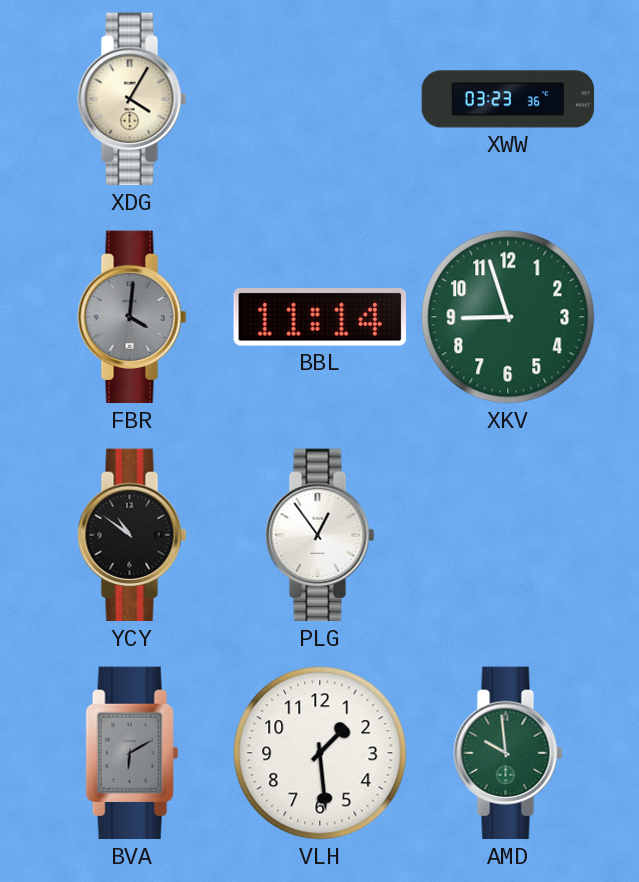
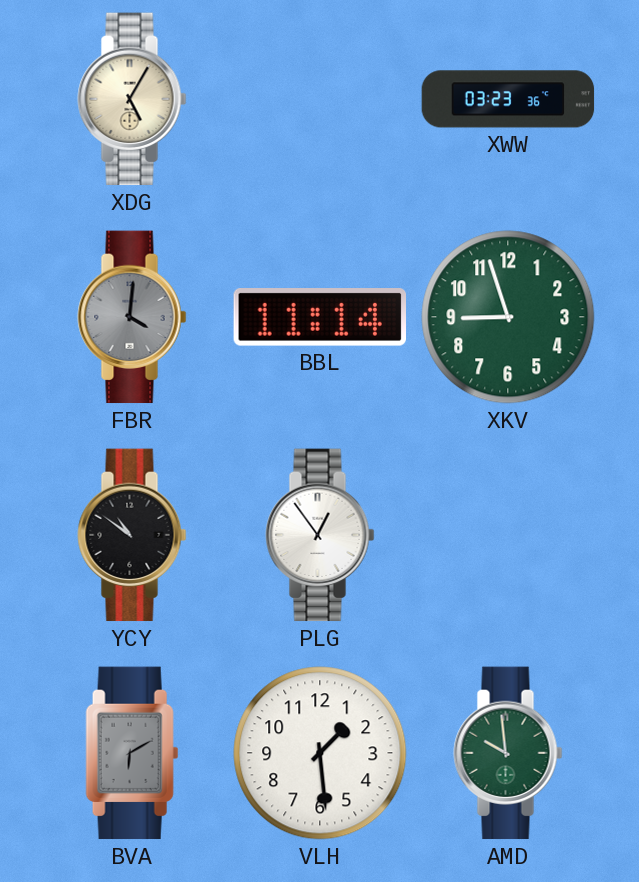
XDG: 4:05 -> 5:05 (132, 99)
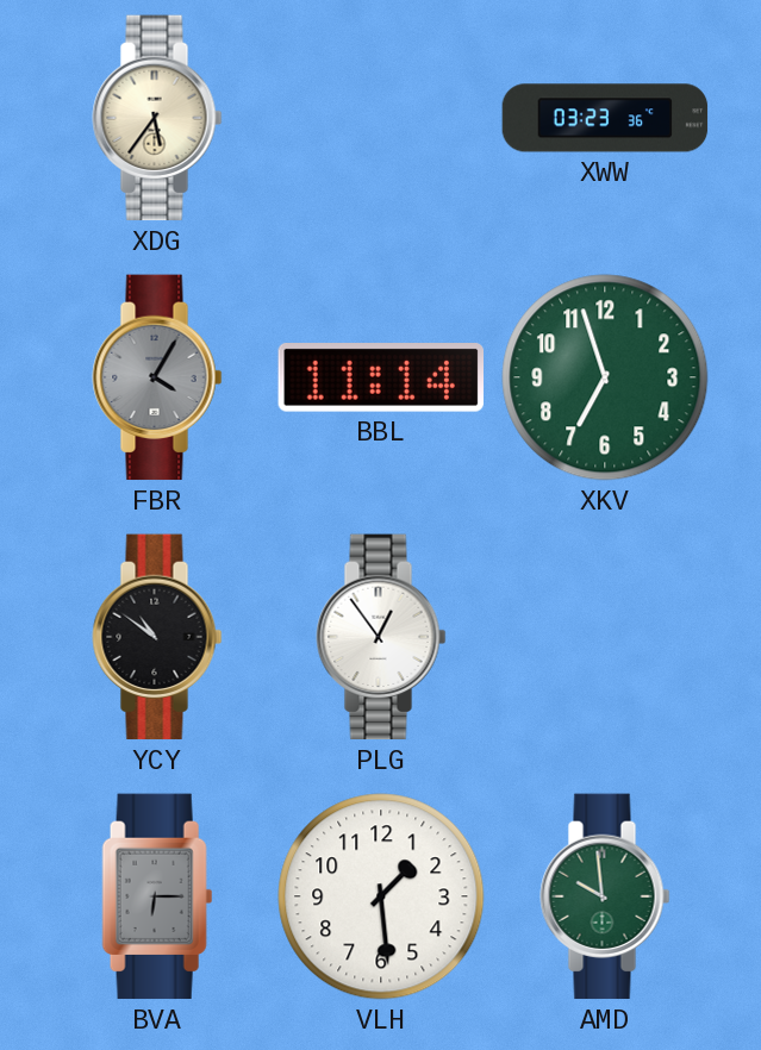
XDG: 5:05 -> 5:36 (157, 118)
FBR: 4:01 -> 4:05 (157, 377)
XKV: 8:57 -> 6:57 (605, 377)
BVA: 6:10 -> 6:15 (157, 896)
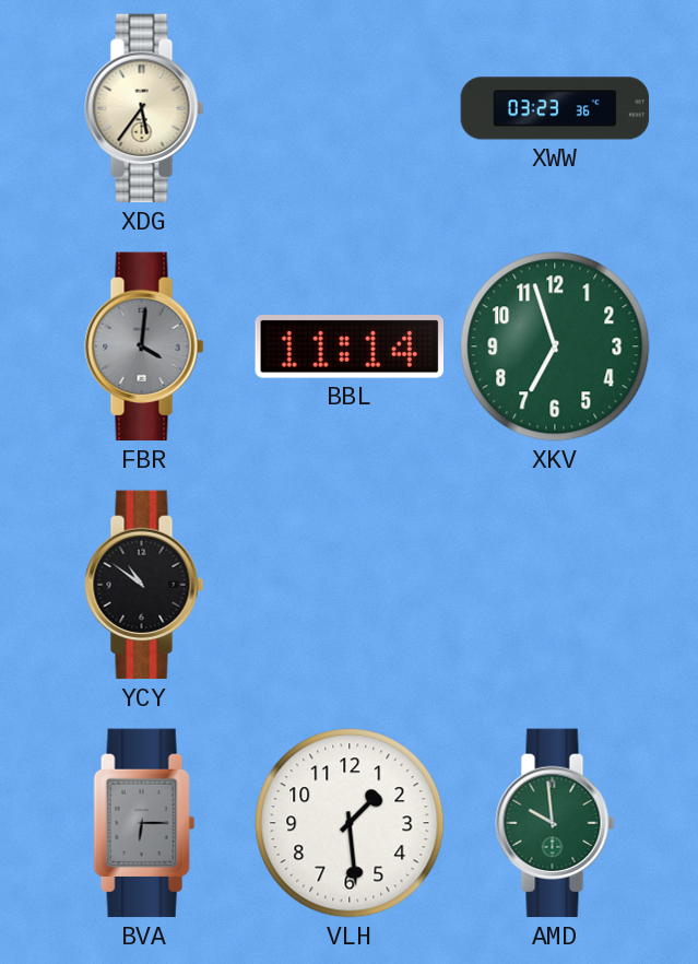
FBR: 4:05 -> 4:01 (144, 346)
PLG: 12:54 -> none (381, 637)
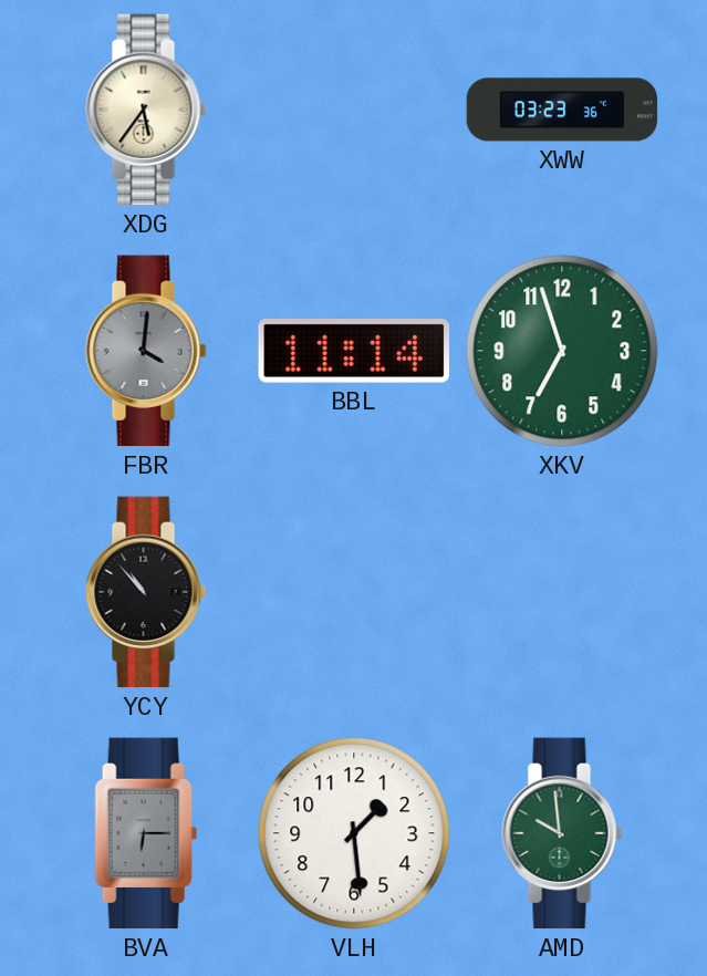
YCY: 10:51 -> 10:53 (146, 592)
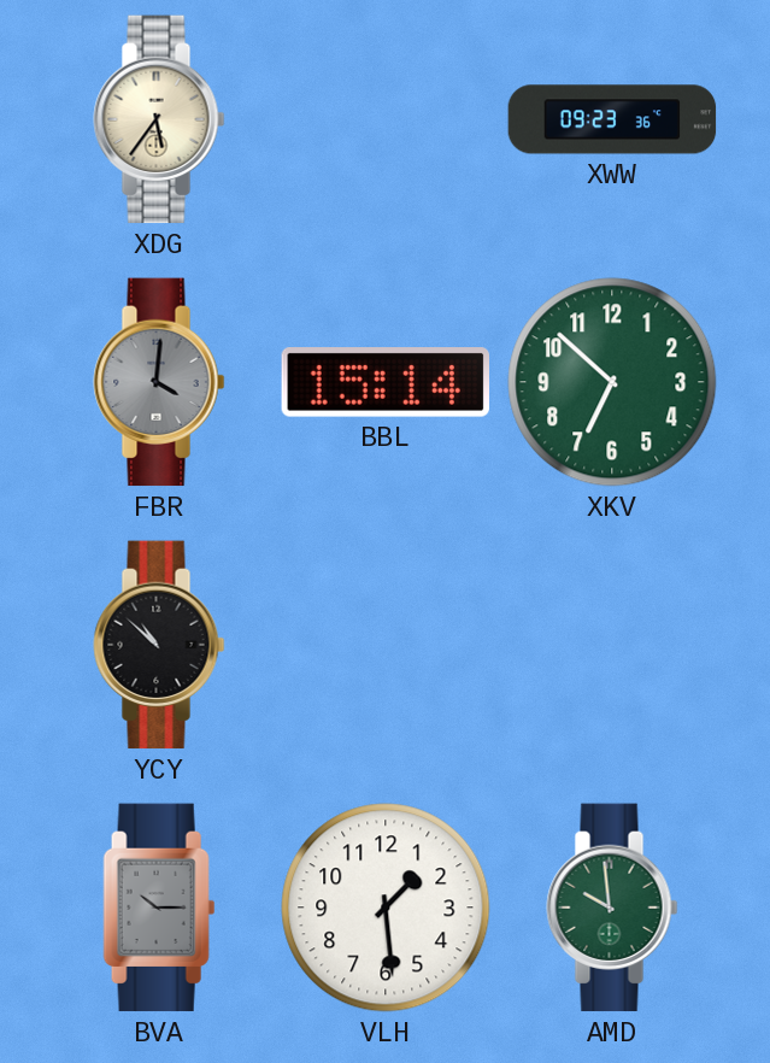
XWW: 03:23 -> 09:23 (612, 119)
BBL: 11:14 -> 15:14 (384, 383)
XKV: 6:57 -> 6:52 (612, 382)
YCY: 10:53 -> 10:52 (159, 645)
BVA: 6:15 -> 10:15 (159, 908)
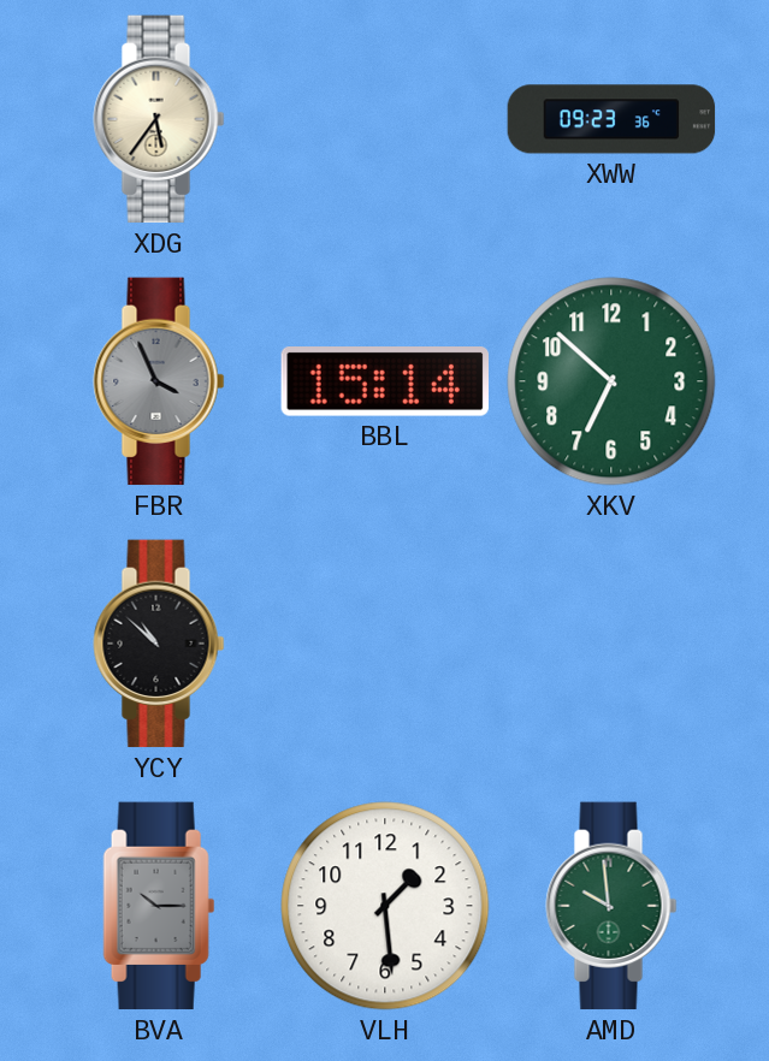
FBR: 4:01 -> 3:56 (159, 381)
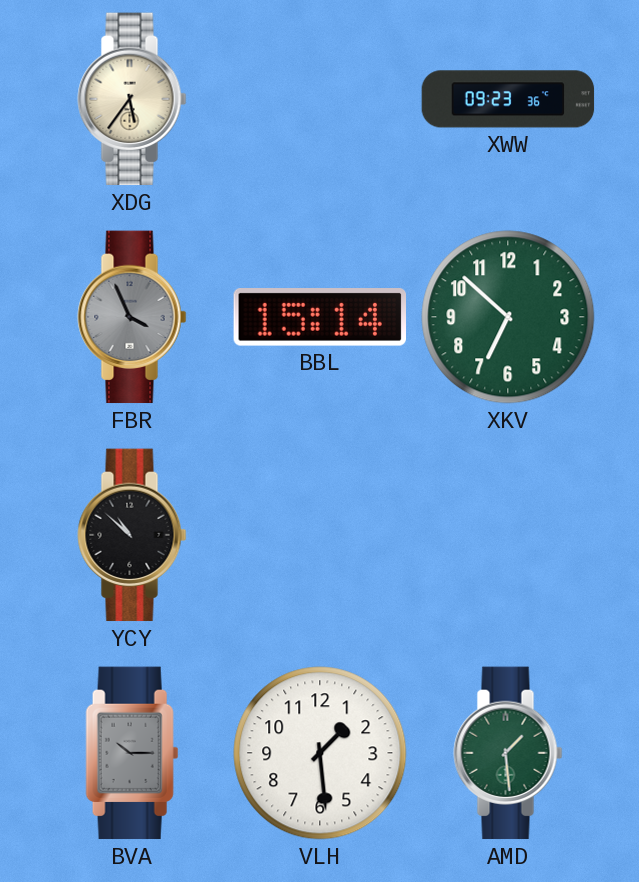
AMD: 9:59 -> 1:29 (508, 753)
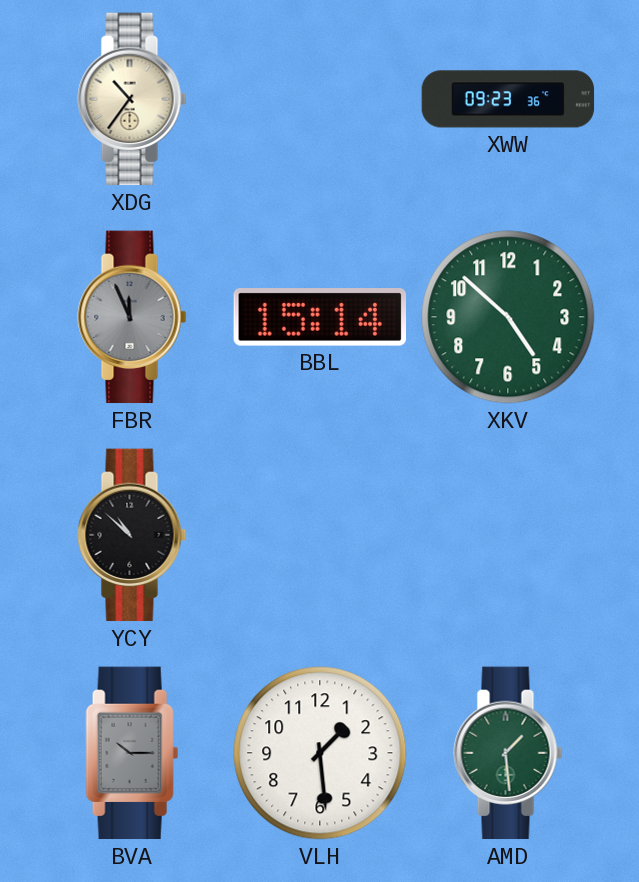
XDG: 5:36 -> 10:36 (132, 99)
FBR: 3:56 -> 11:56 (132, 317)
XKV: 6:52 -> 4:52 (508, 317)
